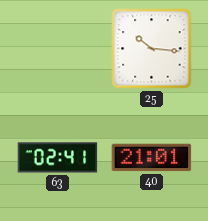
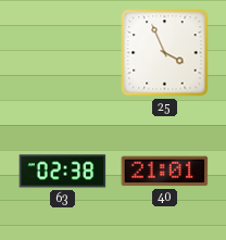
25: 10:16 -> 3:56 (165, 53)
63: 02:41 -> 02:38 (63, 172)
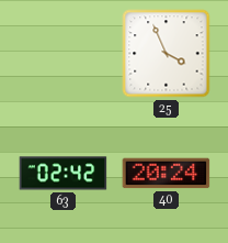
63: 02:38 -> 02:42 (64, 174)
40: 21:01 -> 20:24 (167, 174)
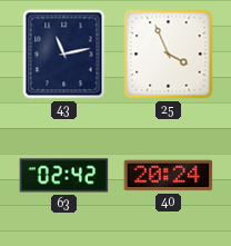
43: none -> 11:13 (64, 55)
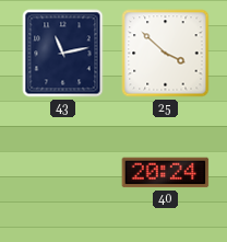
25: 3:56 -> 3:52 (166, 54)
63: 02:42 -> none (64, 176)
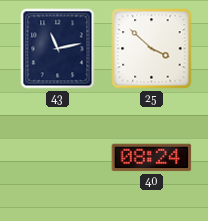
40: 20:24 -> 08:24 (152, 158)
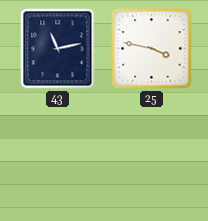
25: 3:52 -> 3:47 (152, 49)
40: 08:24 -> none (152, 158)
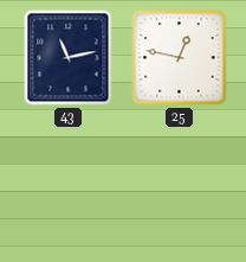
25: 3:47 -> 12:47 (180, 58)
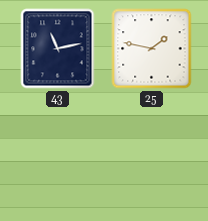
25: 12:47 -> 1:47 (152, 49)
